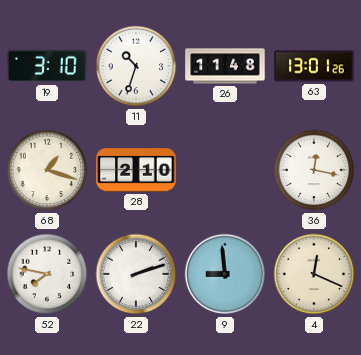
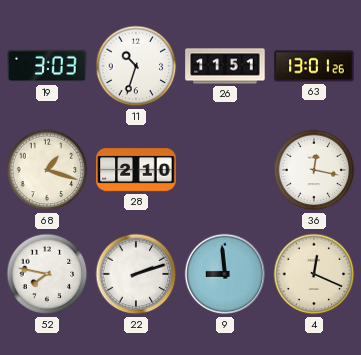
19: 3:10 -> 3:03 (47, 66)
26: 11:48 -> 11:51 (225, 66)
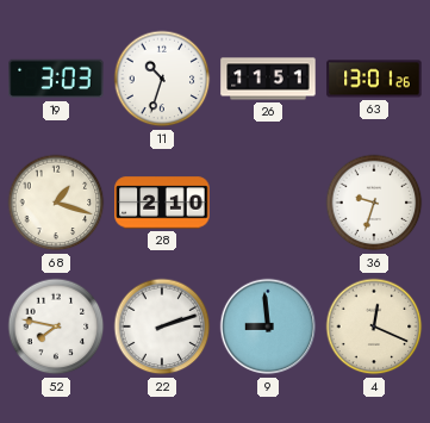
36: 12:17 -> 9:33 (374, 203)
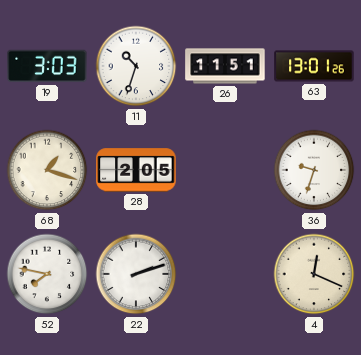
28: 2:10 -> 2:05 (136, 170)
9: 8:59 -> none (268, 326)
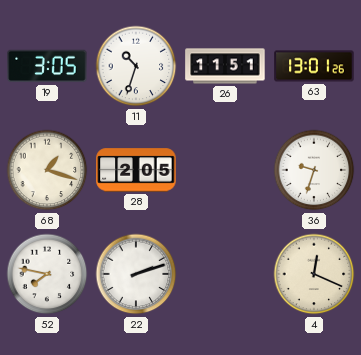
19: 3:03 -> 3:05 (47, 66)
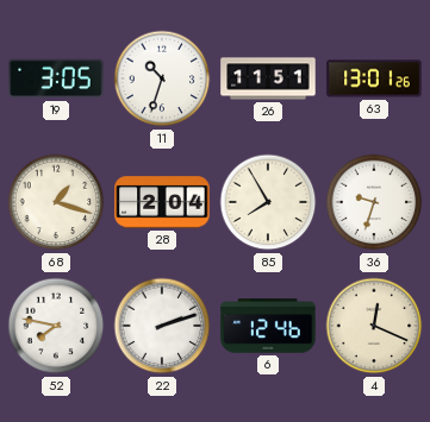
28: 2:05 -> 2:04 (162, 202)
85: none -> 7:55 (268, 202)
6: none -> 12:46 (268, 326)
